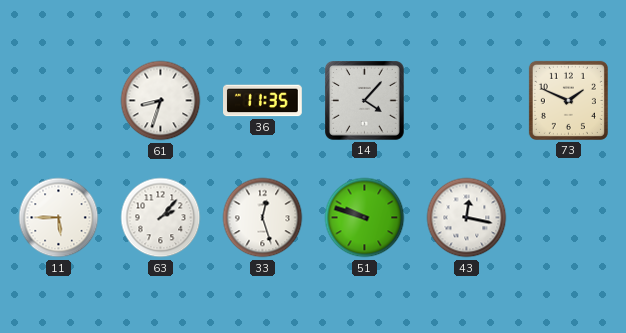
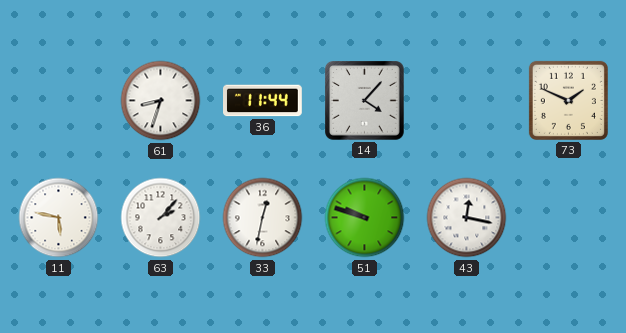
36: 11:35 -> 11:44 (263, 101)
11: 5:45 -> 5:47 (59, 218)
33: 12:27 -> 12:32 (263, 218)
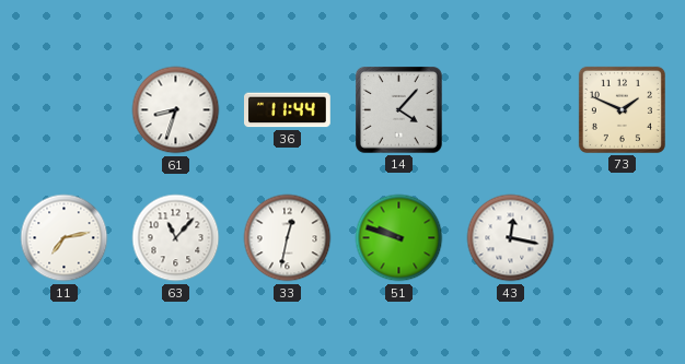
11: 5:47 -> 7:13 (65, 238)
63: 2:07 -> 11:07 (176, 238)
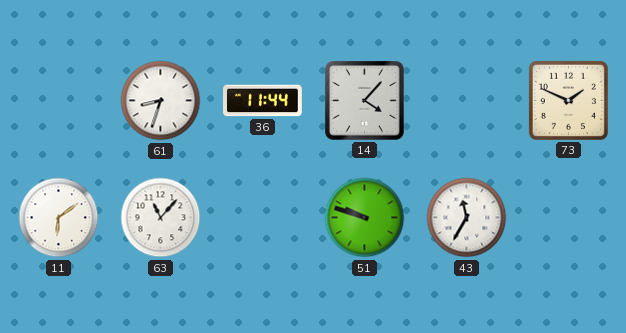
11: 7:13 -> 6:09 (59, 218)
33: 12:32 -> none (288, 238)
43: 12:17 -> 11:35 (467, 218)
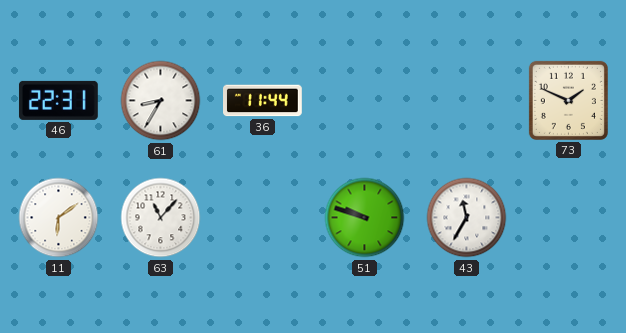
46: none -> 22:31 (58, 100)
61: 8:33 -> 8:35 (161, 101)
14: 4:07 -> none (365, 101)
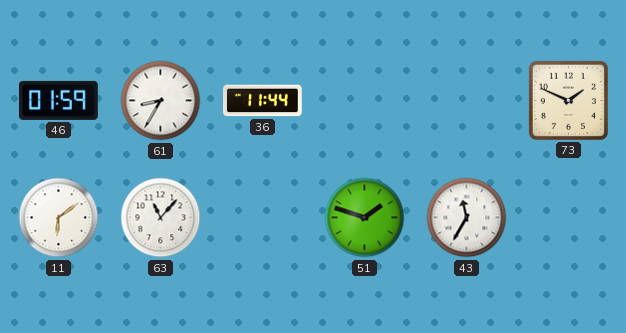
46: 22:31 -> 01:59 (58, 100)
51: 9:48 -> 1:48 (365, 218)
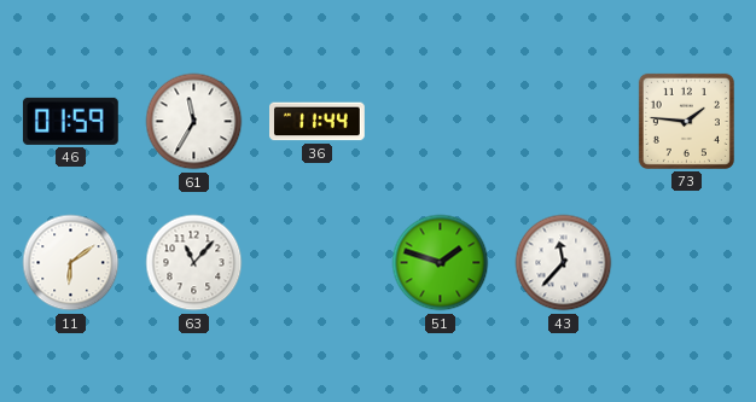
61: 8:35 -> 11:35 (194, 122)
73: 1:49 -> 1:46 (686, 121)
43: 11:35 -> 11:37 (564, 263)
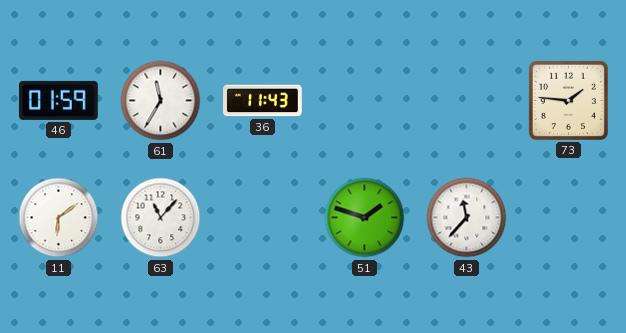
36: 11:44 -> 11:43 (263, 101)
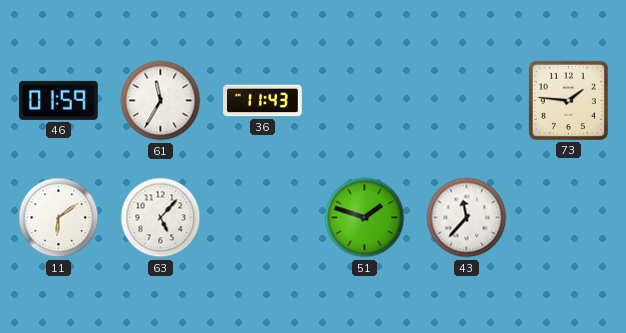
63: 11:07 -> 5:07 (161, 218)
